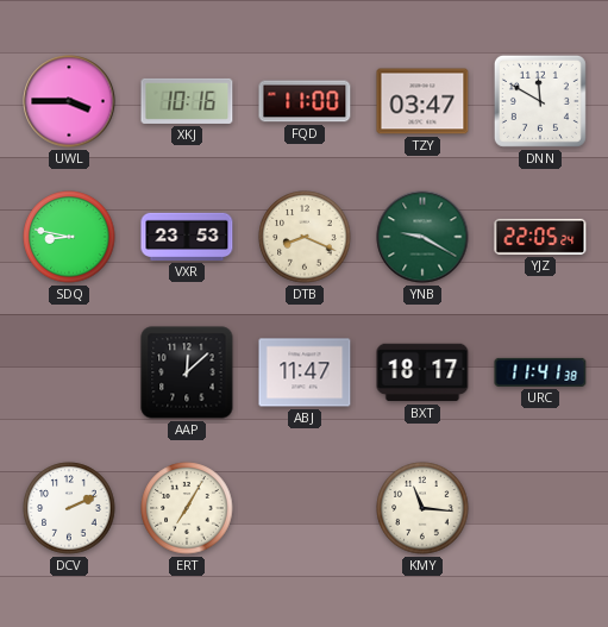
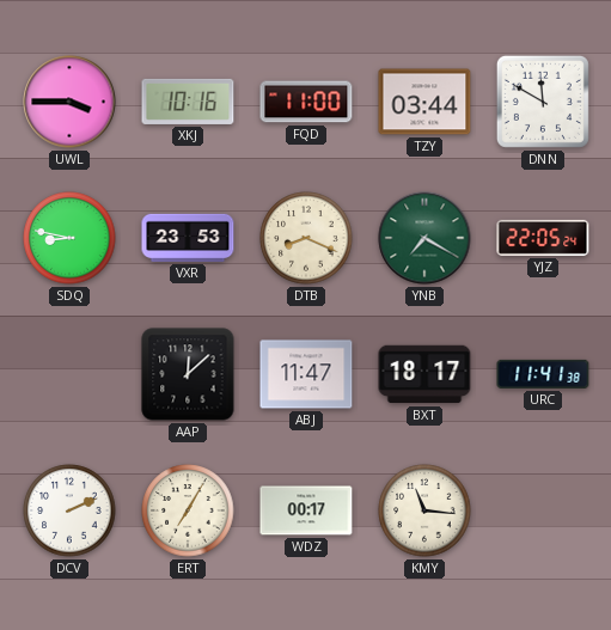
TZY: 03:47 -> 03:44 (424, 102)
YNB: 9:20 -> 7:20 (424, 238)
WDZ: none -> 00:17 (306, 510)
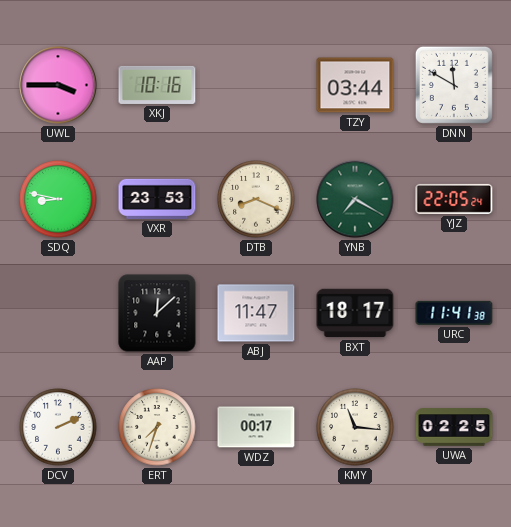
FQD: 11:00 -> none (306, 102)
ERT: 7:05 -> 7:33 (157, 427)
UWA: none -> 02:25 (454, 427)
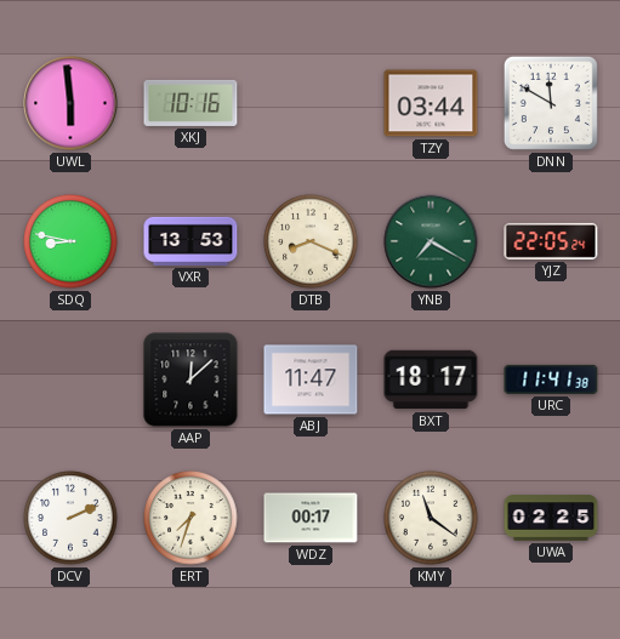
UWL: 3:45 -> 5:59 (70, 103)
VXR: 23:53 -> 13:53 (190, 241)
KMY: 11:16 -> 11:21 (431, 518)
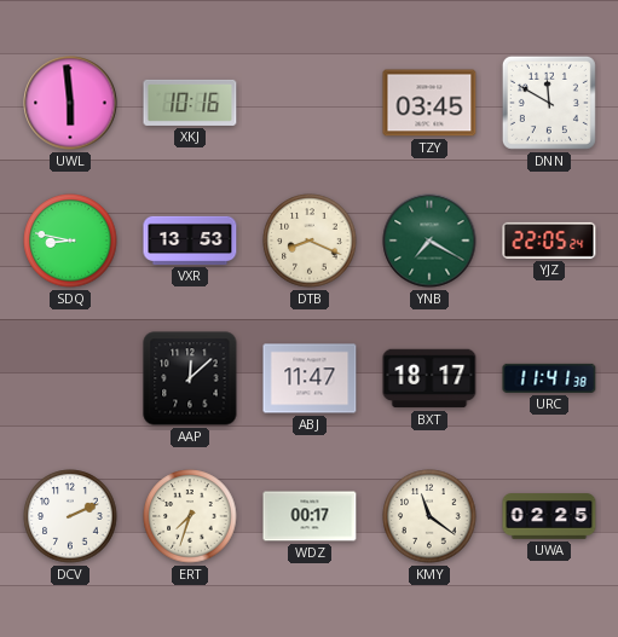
TZY: 03:44 -> 03:45 (429, 103)
